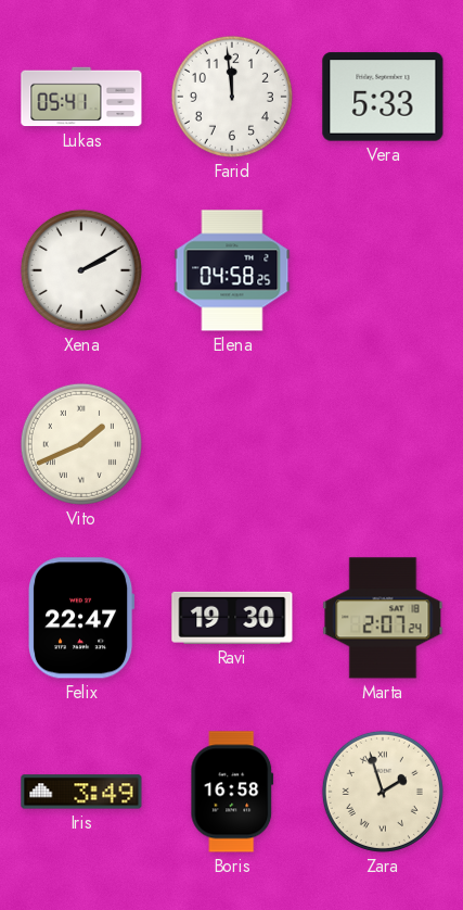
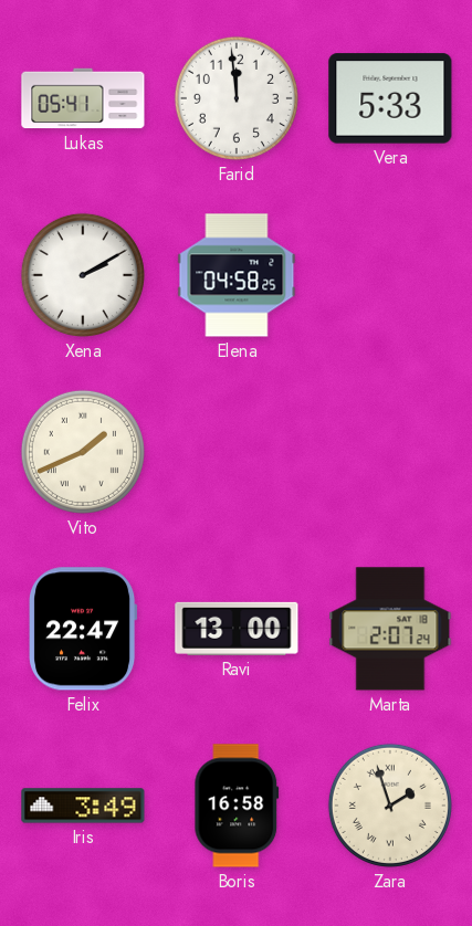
Ravi: 19:30 -> 13:00 (237, 629)
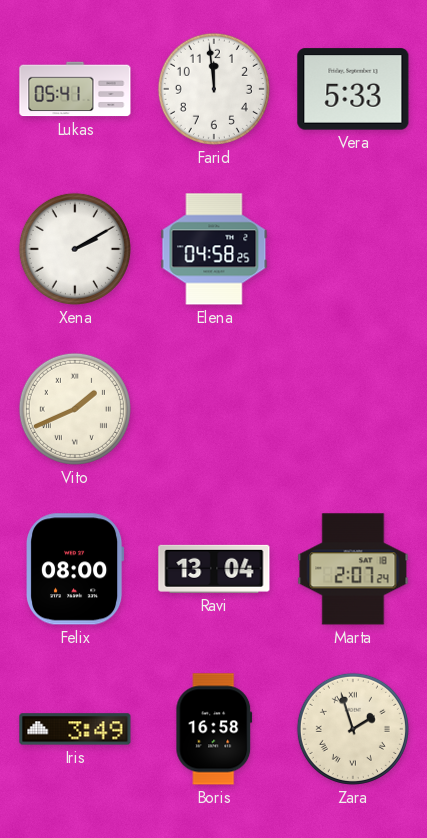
Felix: 22:47 -> 08:00 (75, 569)
Ravi: 13:00 -> 13:04 (214, 569)
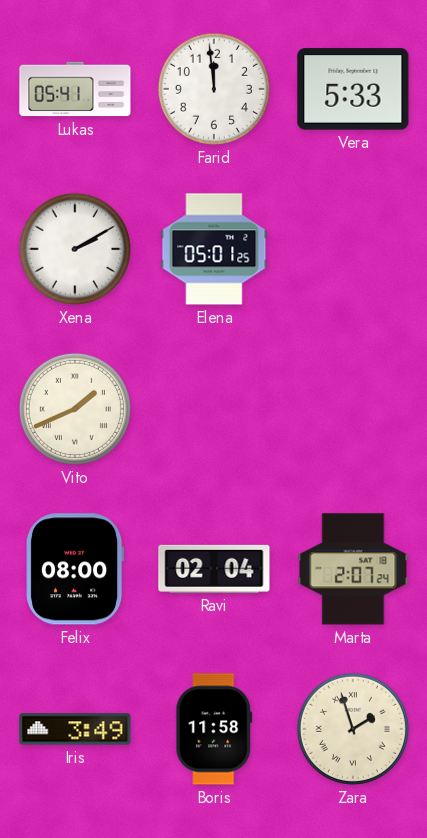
Elena: 04:58 -> 05:01 (214, 249)
Ravi: 13:04 -> 02:04 (214, 569)
Boris: 16:58 -> 11:58 (214, 729)
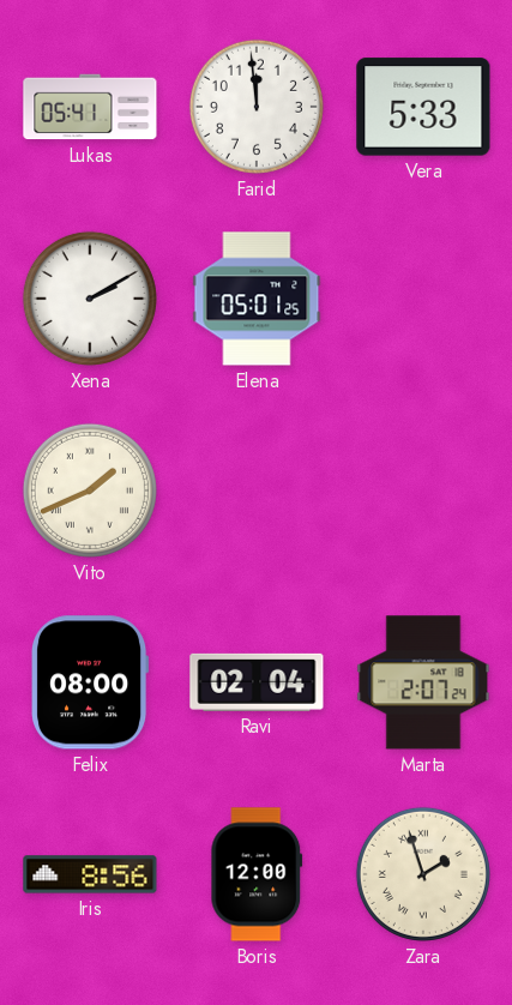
Iris: 3:49 -> 8:56 (90, 874)
Boris: 11:58 -> 12:00 (257, 874)
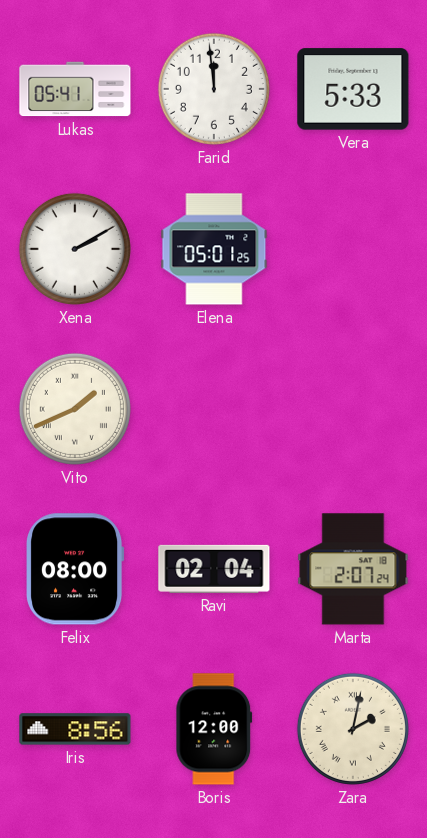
Zara: 1:57 -> 2:02 (353, 729)
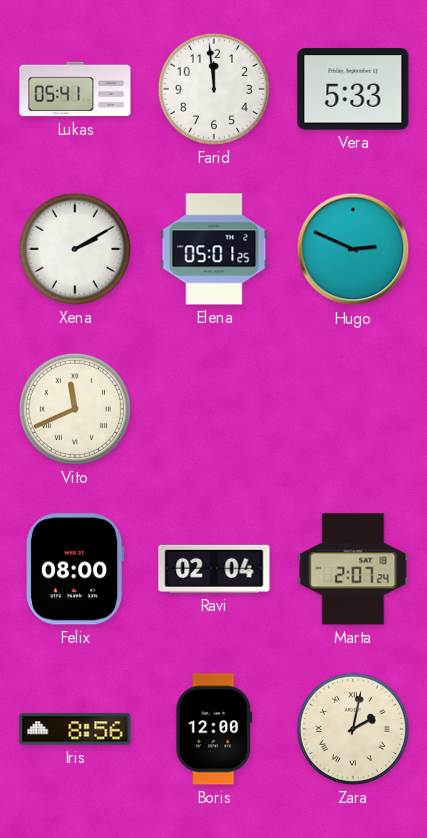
Hugo: none -> 2:49 (353, 249)
Vito: 1:41 -> 11:41 (75, 409)
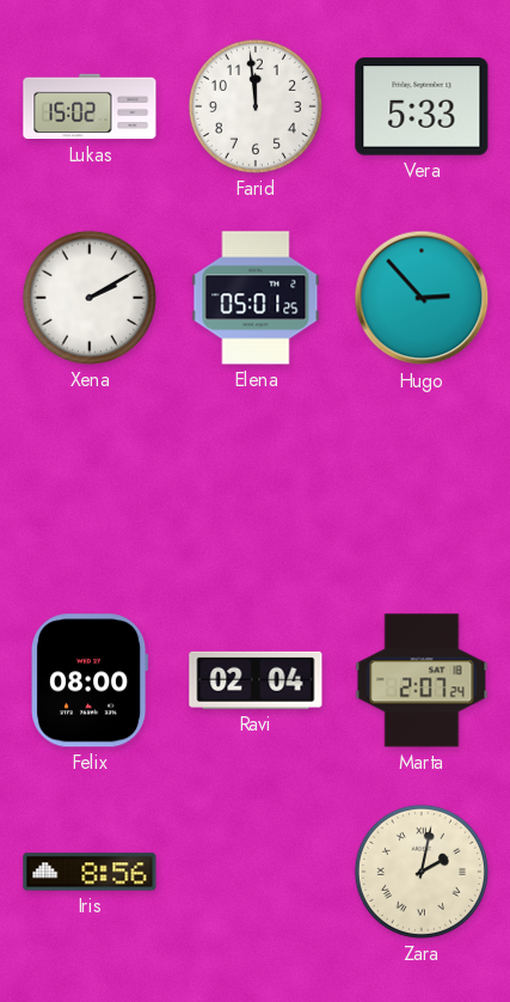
Lukas: 05:41 -> 15:02 (90, 106)
Hugo: 2:49 -> 2:53 (422, 298)
Vito: 11:41 -> none (75, 409)
Boris: 12:00 -> none (214, 729)
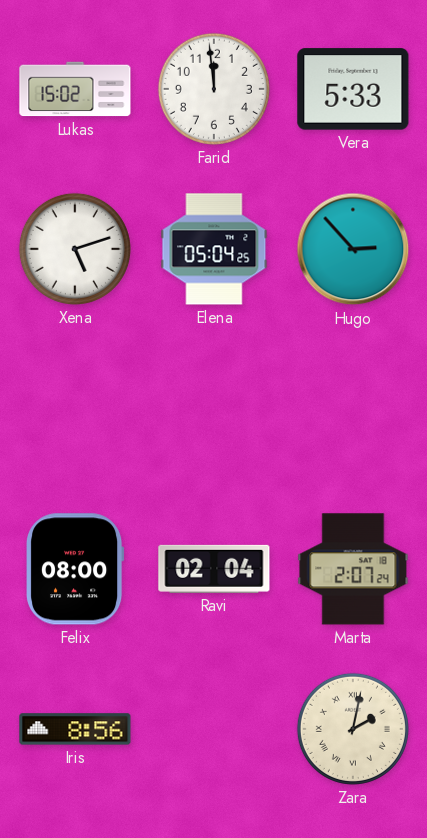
Xena: 2:10 -> 5:12 (75, 249)
Elena: 05:01 -> 05:04 (214, 249)
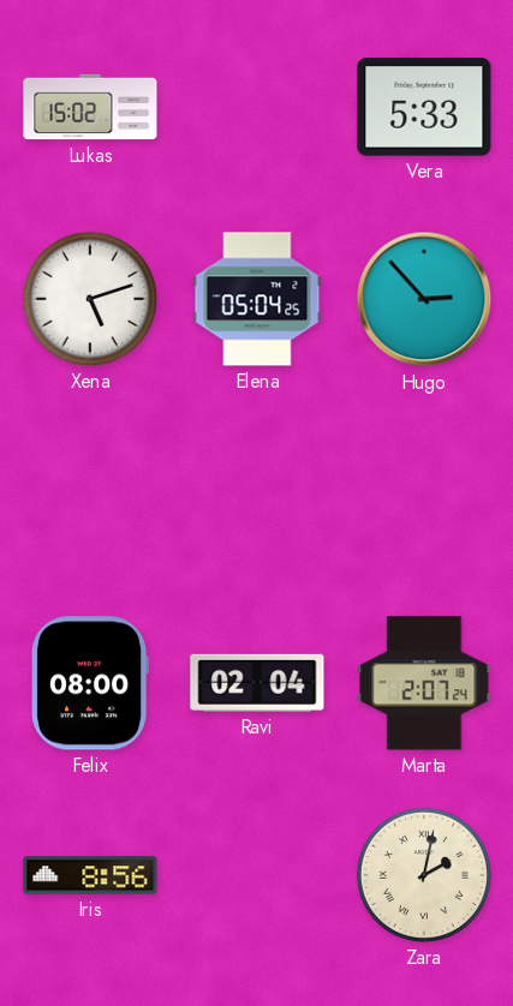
Farid: 11:59 -> none (214, 89)
